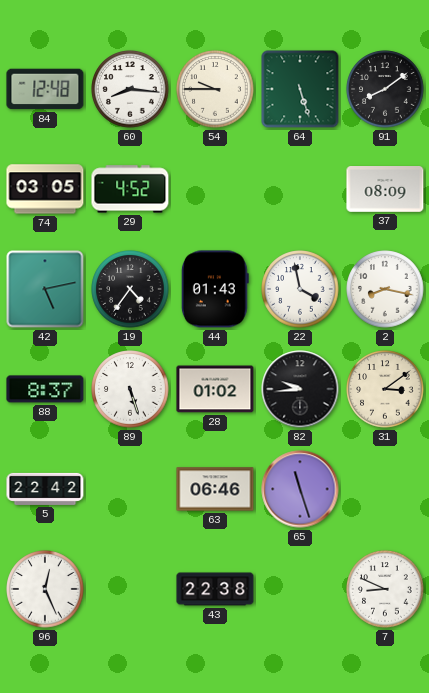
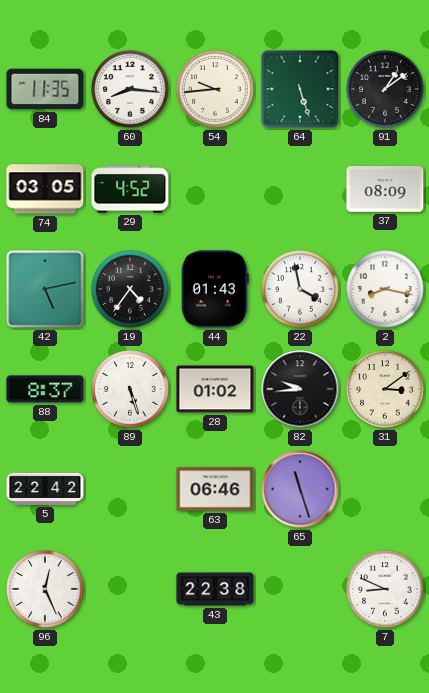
84: 12:48 -> 11:35 (45, 89)
54: 9:45 -> 9:44 (215, 89)
91: 8:09 -> 1:09 (385, 89)
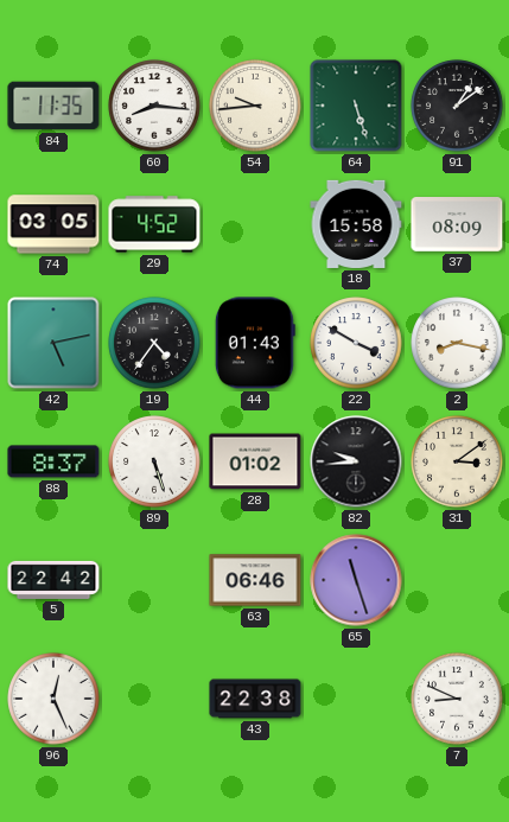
18: none -> 15:58 (356, 224)
22: 3:58 -> 3:50 (356, 343)
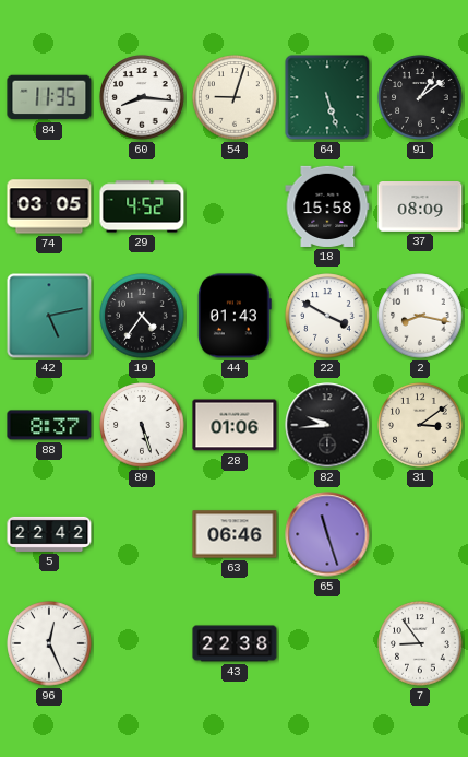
54: 9:44 -> 9:03 (235, 97)
28: 01:02 -> 01:06 (235, 425)
7: 8:49 -> 8:54 (420, 643)
